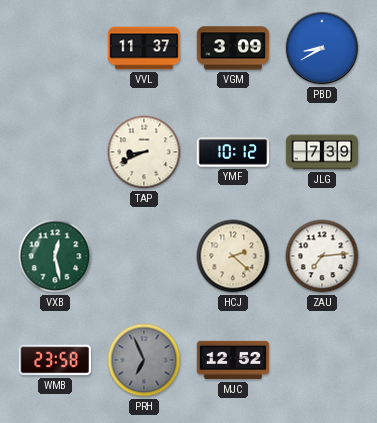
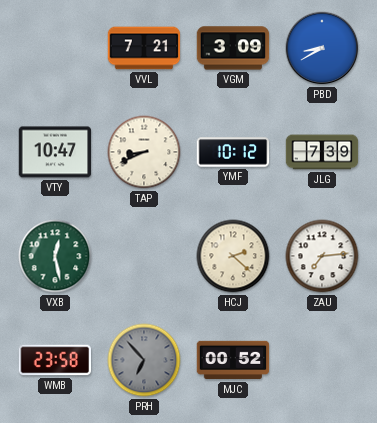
VVL: 11:37 -> 7:21 (144, 48)
VTY: none -> 10:47 (55, 152)
PRH: 6:56 -> 6:53 (144, 360)
MJC: 12:52 -> 00:52 (233, 360)
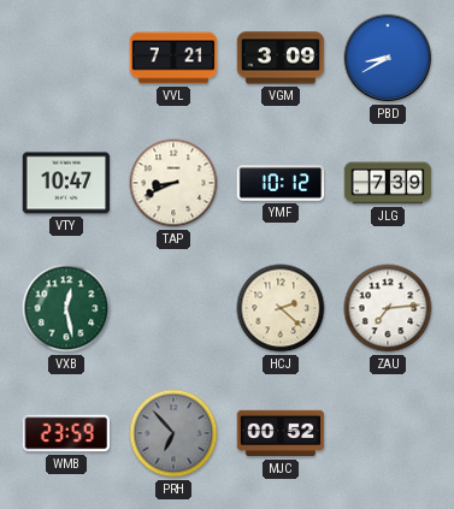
WMB: 23:58 -> 23:59 (66, 433)
